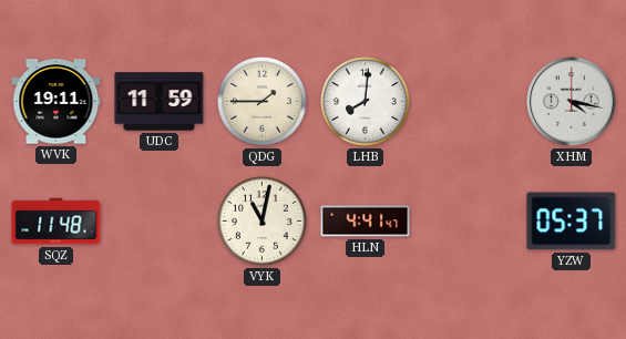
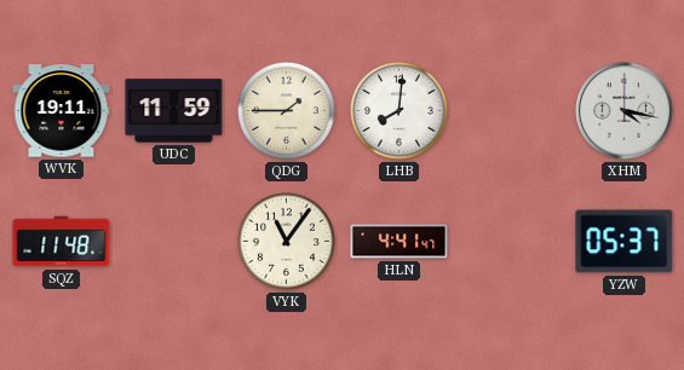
VYK: 11:02 -> 11:06 (287, 242)
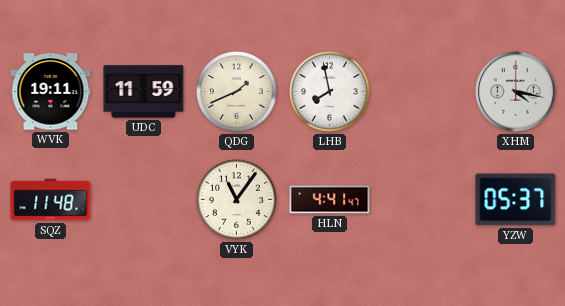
QDG: 1:45 -> 1:41 (237, 92)
LHB: 8:01 -> 7:58 (330, 92)
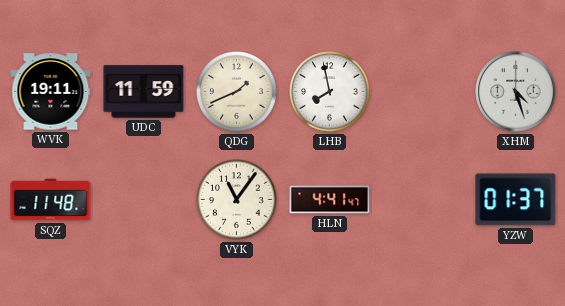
XHM: 4:17 -> 4:27 (516, 92)
YZW: 05:37 -> 01:37 (516, 200)
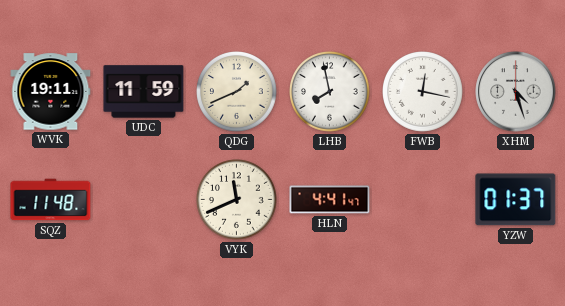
FWB: none -> 12:17 (423, 92)
VYK: 11:06 -> 11:41 (237, 200)
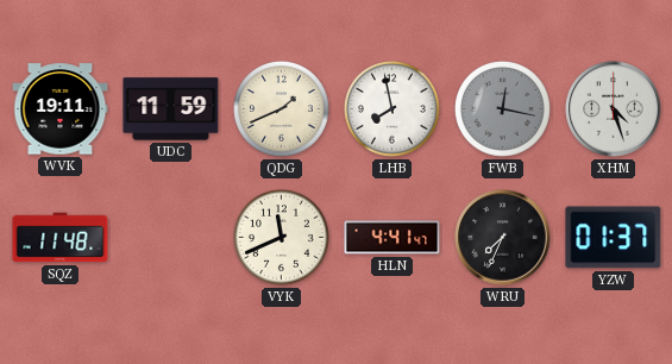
FWB dial: white -> grey (503, 109)
WRU: none -> 7:34 (503, 238)
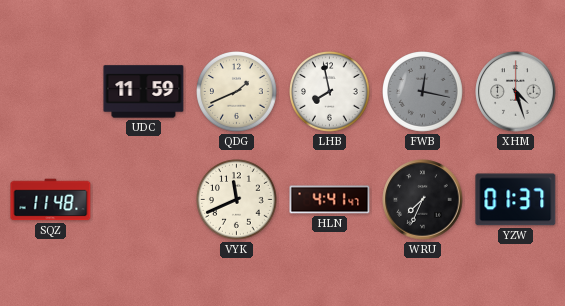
WVK: 19:11 -> none (61, 109)
